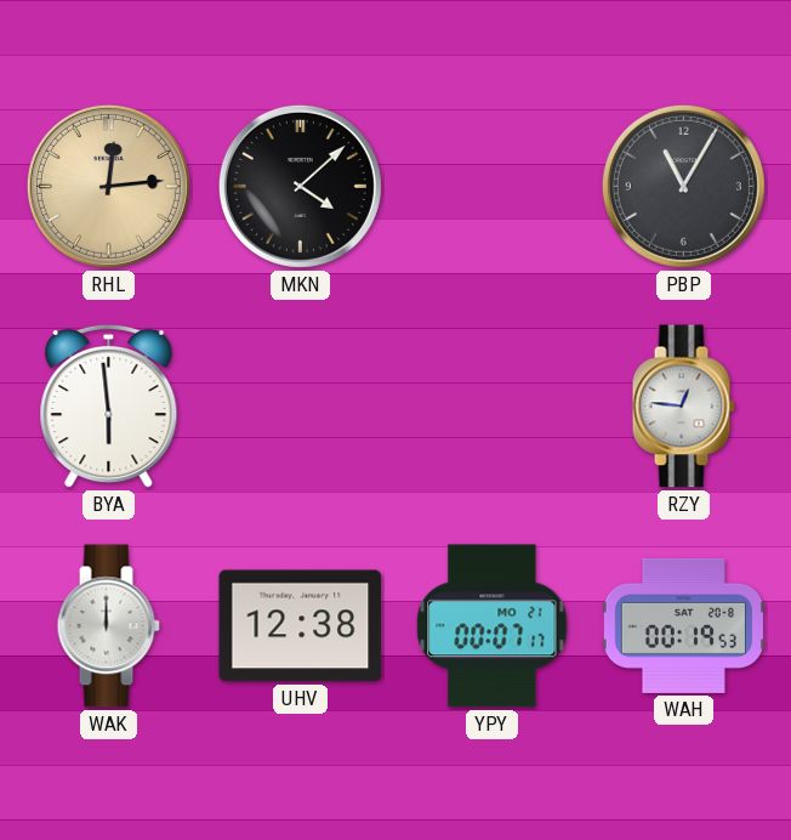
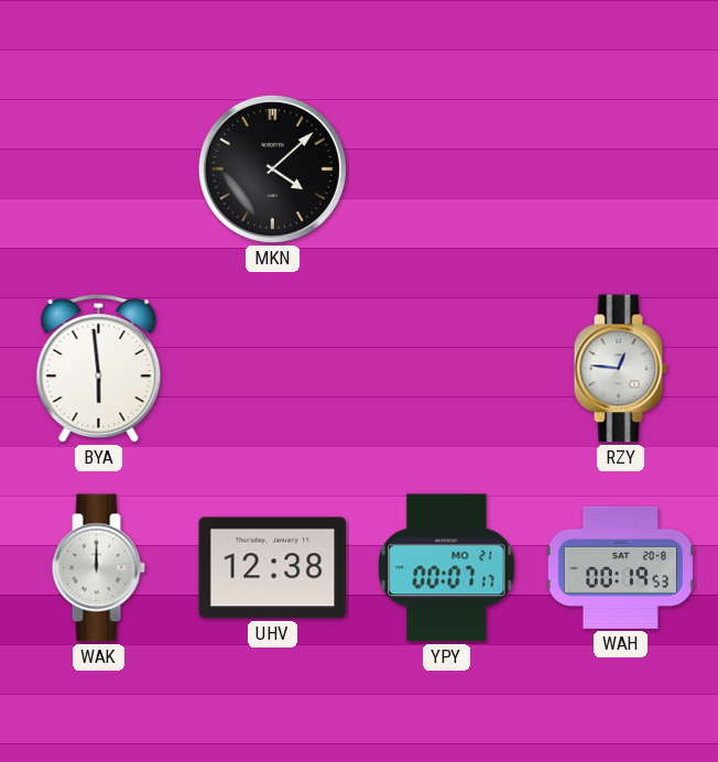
RHL: 12:14 -> none (108, 186)
PBP: 11:05 -> none (683, 186)
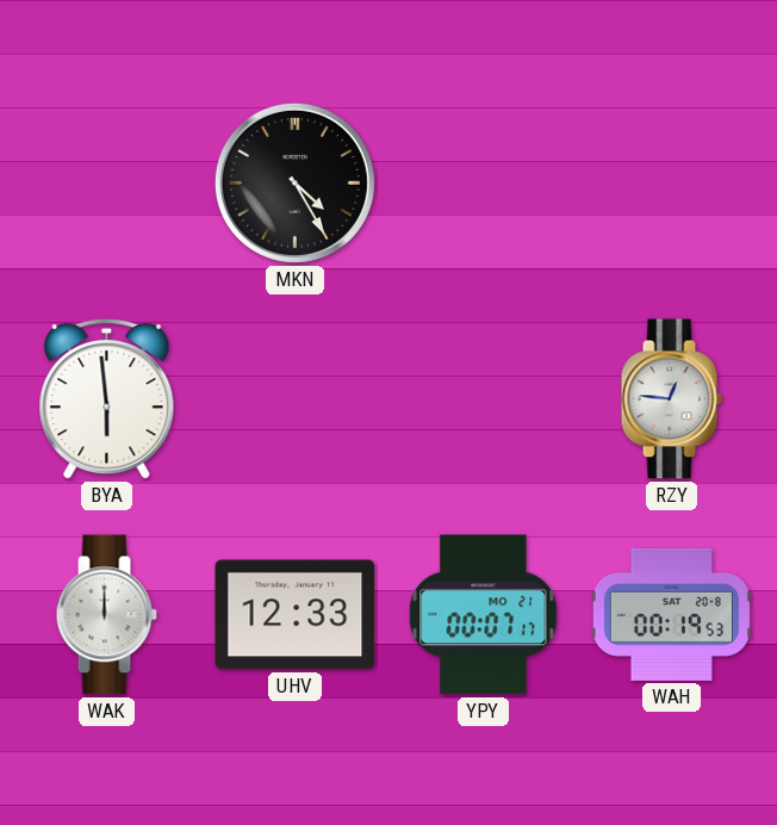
MKN: 4:08 -> 4:25 (294, 182)
UHV: 12:38 -> 12:33 (296, 615)
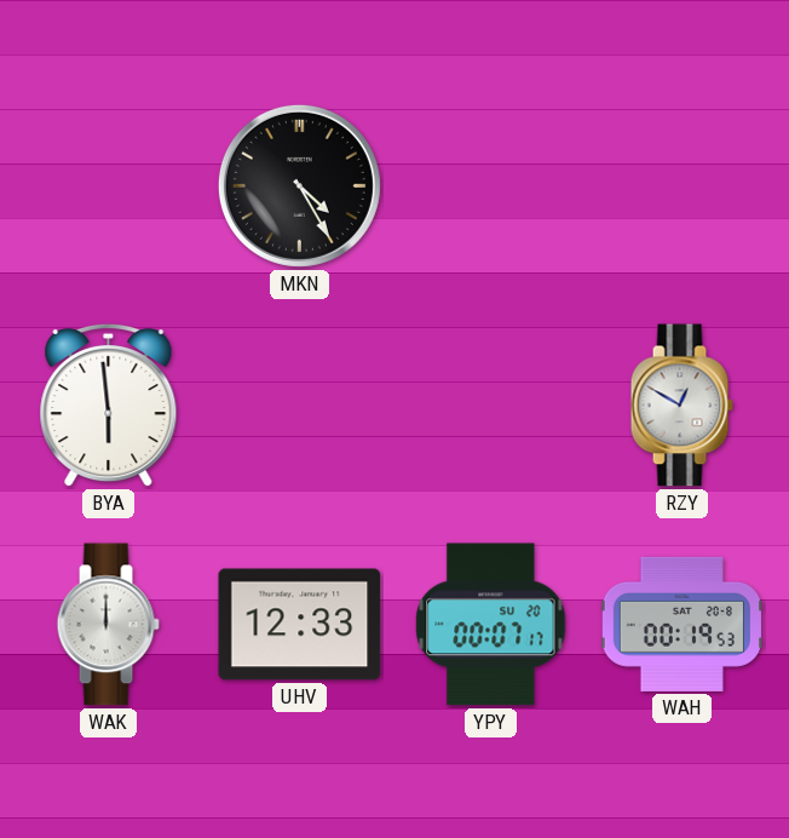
RZY: 12:46 -> 12:50 (681, 406)
YPY date: MO 21 -> SU 20 (491, 625)
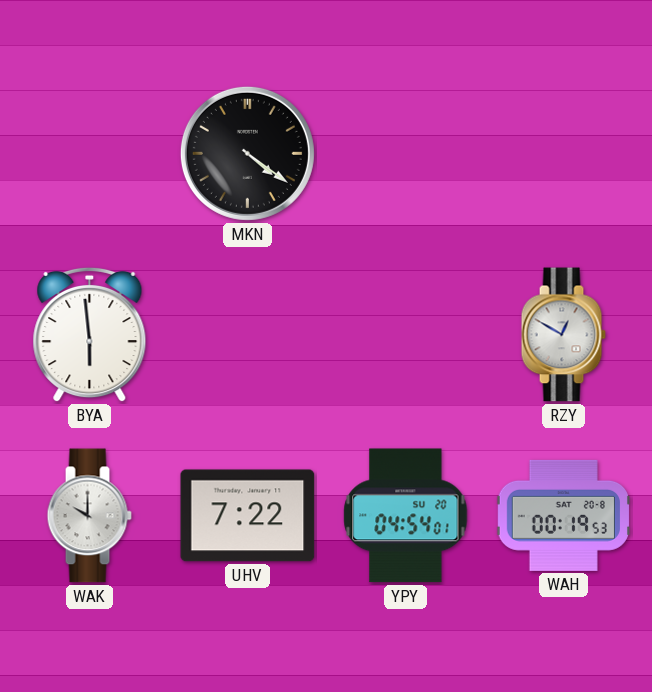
MKN: 4:25 -> 4:21 (247, 153)
WAK: 12:00 -> 10:00 (89, 516)
UHV: 12:33 -> 7:22 (248, 516)
YPY: 00:07 -> 04:54 (406, 516)
